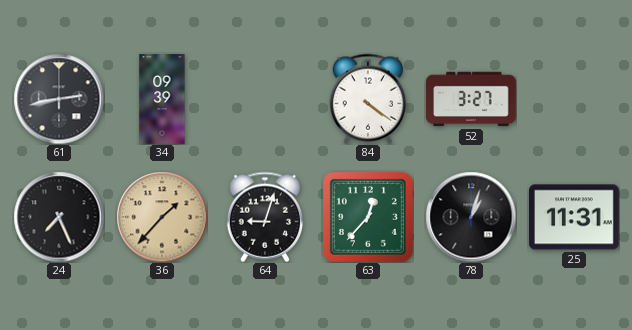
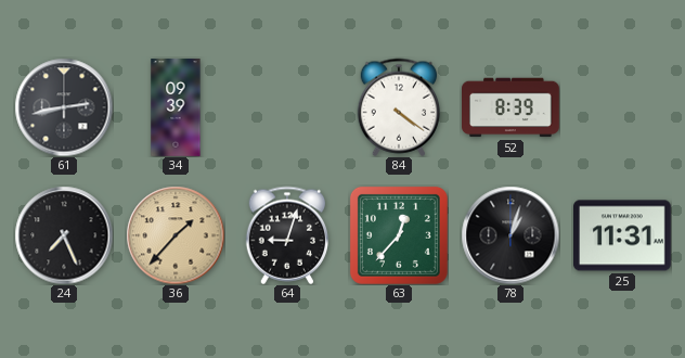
52: 3:27 -> 8:39 (512, 107)
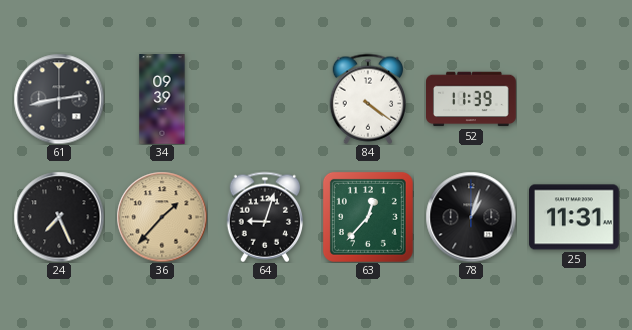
52: 8:39 -> 11:39 (472, 99)
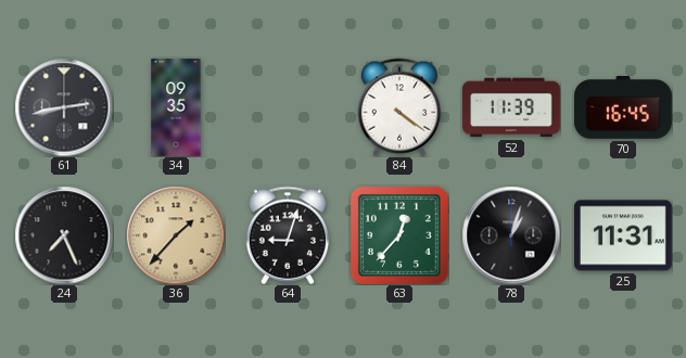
34: 09:39 -> 09:35 (176, 107)
70: none -> 16:45 (624, 108)
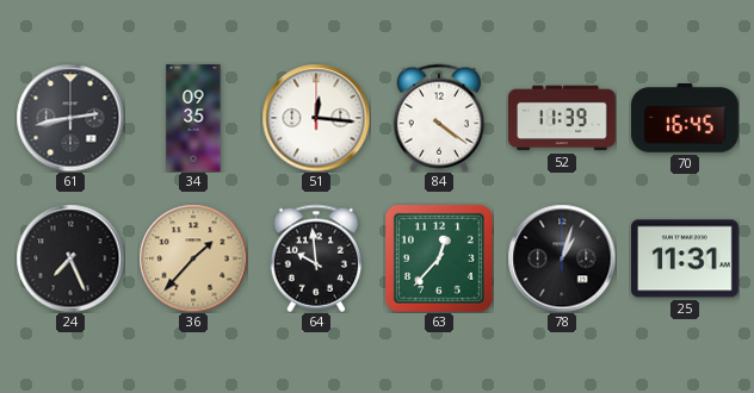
51: none -> 12:16 (316, 118)
64: 9:03 -> 9:59 (316, 258)
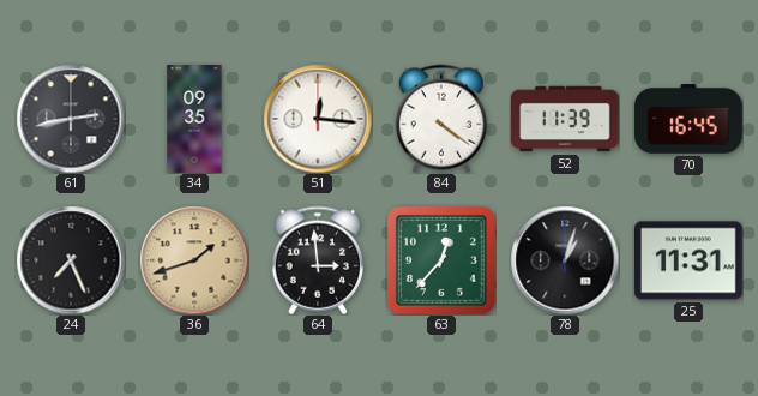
36: 1:37 -> 1:42 (194, 260)
64: 9:59 -> 2:59 (318, 260)
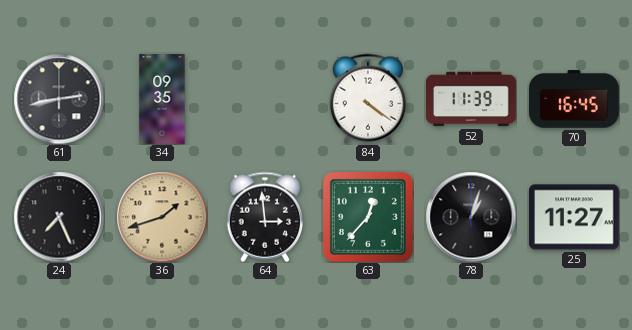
51: 12:16 -> none (318, 119)
25: 11:31 -> 11:27 (575, 217)
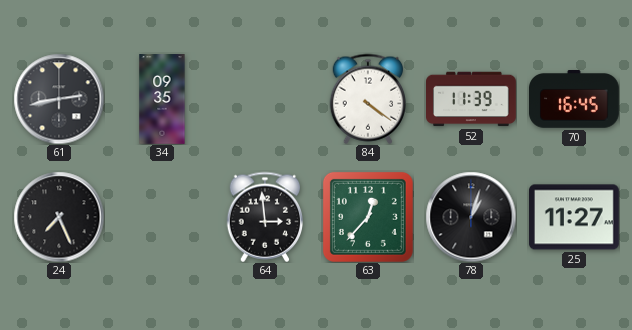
36: 1:42 -> none (162, 217)
